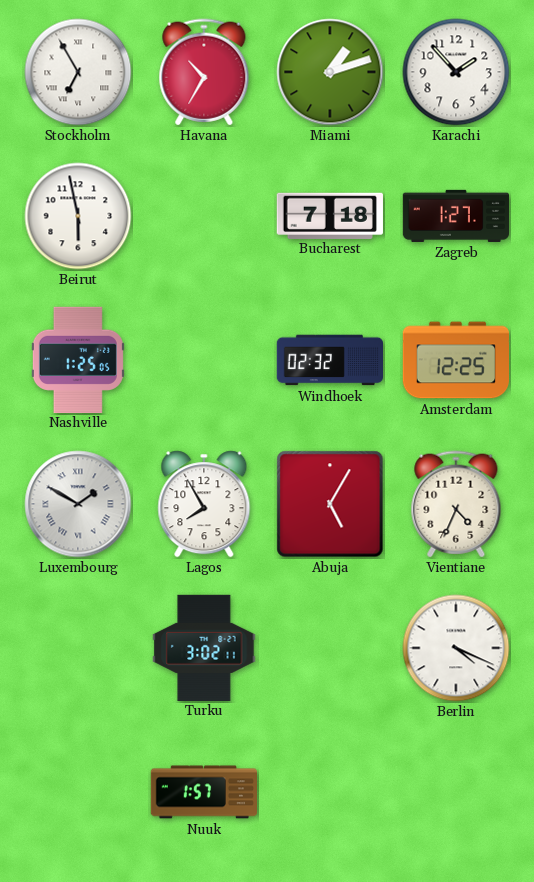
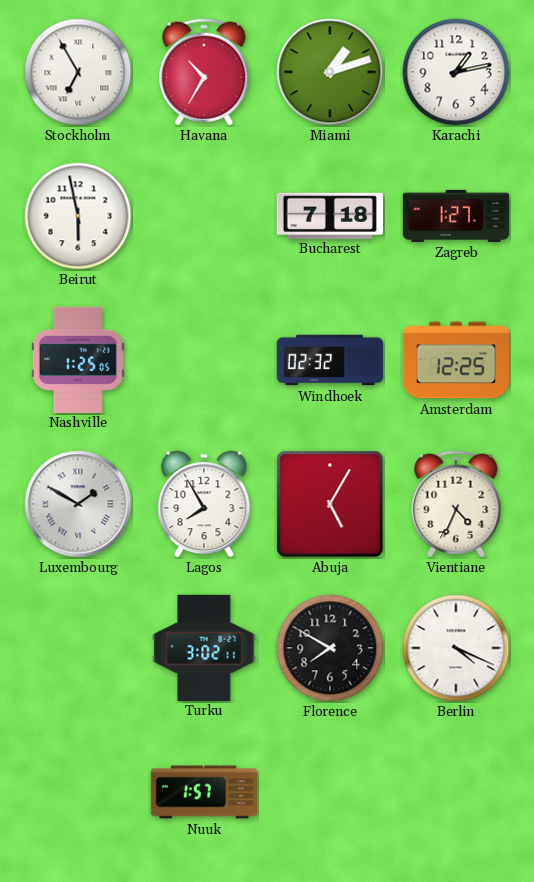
Karachi: 1:53 -> 1:13 (456, 72)
Florence: none -> 7:50 (330, 648)
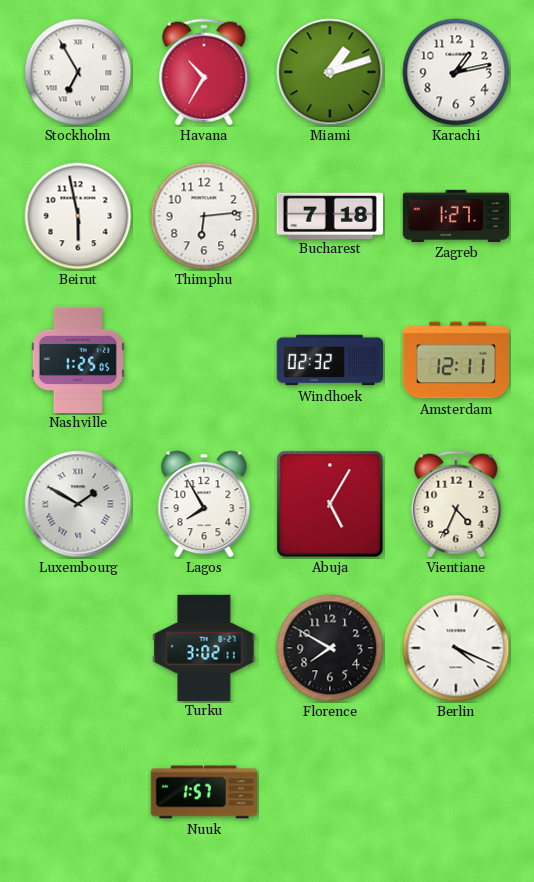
Thimphu: none -> 6:14 (204, 216)
Amsterdam: 12:25 -> 12:11 (455, 360)
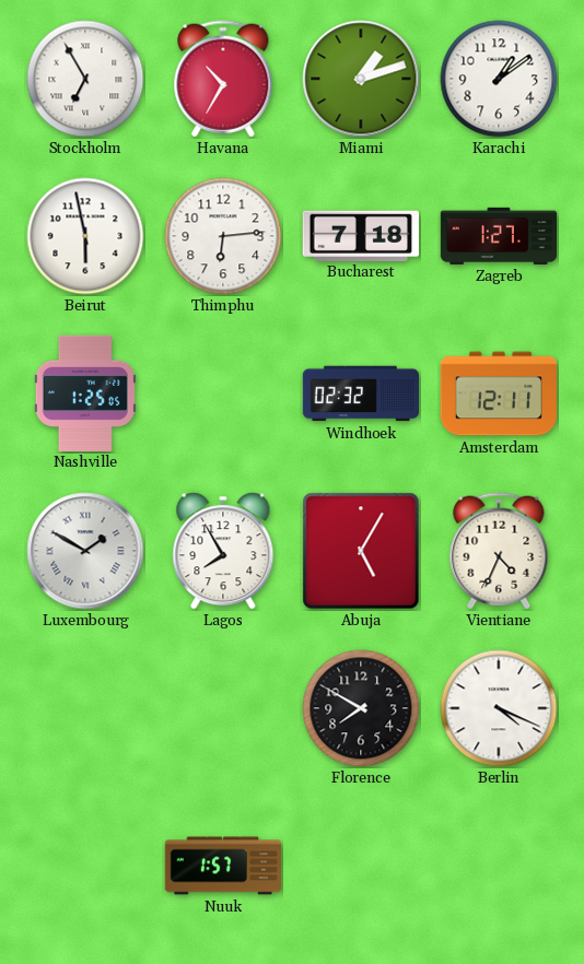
Karachi: 1:13 -> 1:09 (499, 79)
Turku: 3:02 -> none (204, 647)
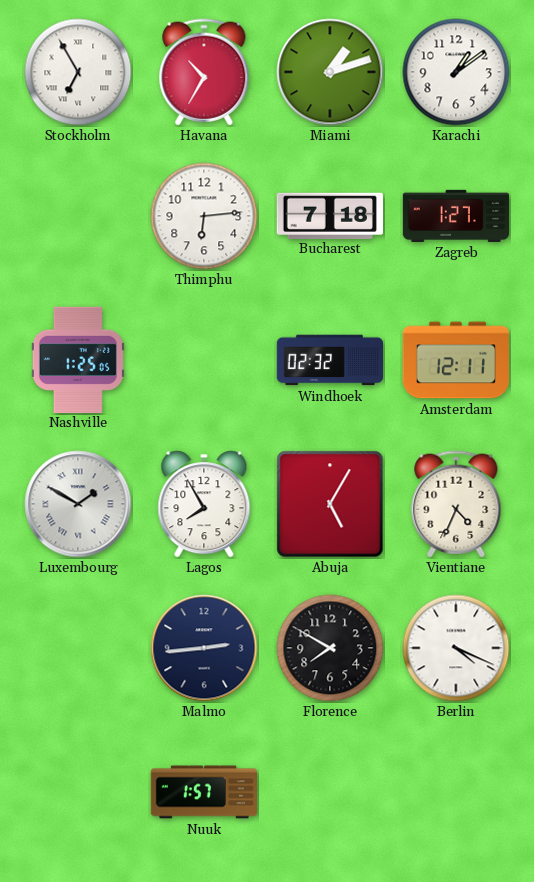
Beirut: 5:58 -> none (85, 236)
Malmo: none -> 2:44 (204, 648)
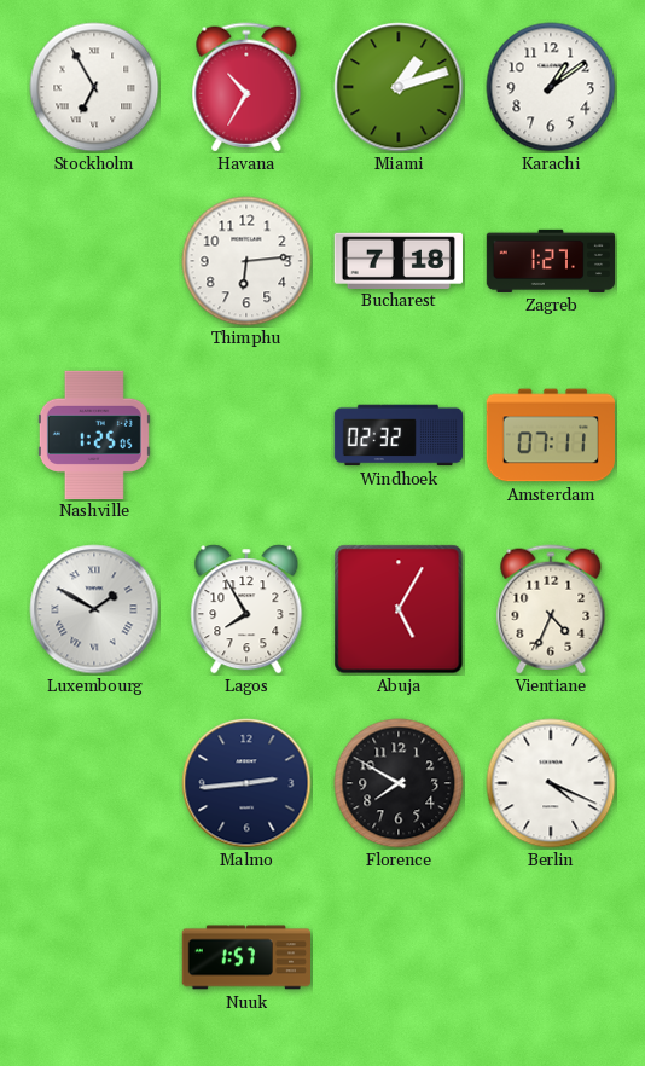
Amsterdam: 12:11 -> 07:11 (550, 435)
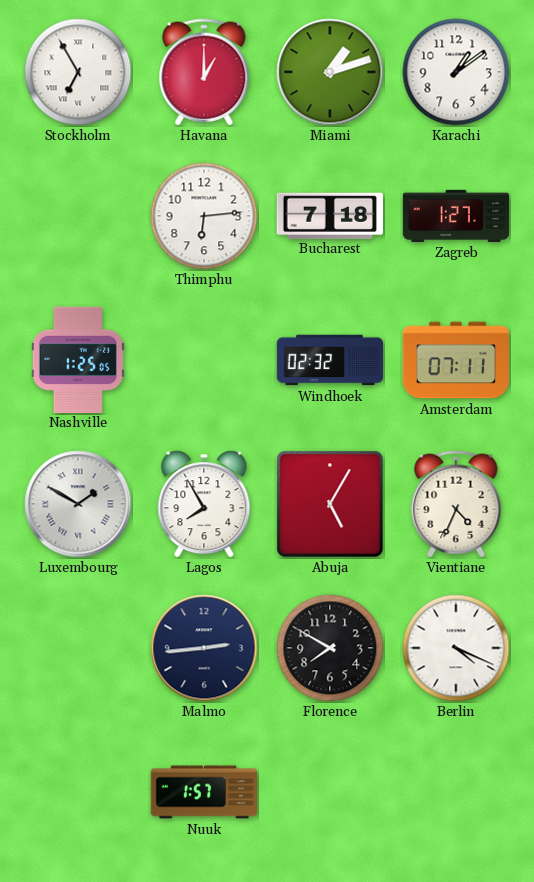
Havana: 10:35 -> 1:00 (204, 72)
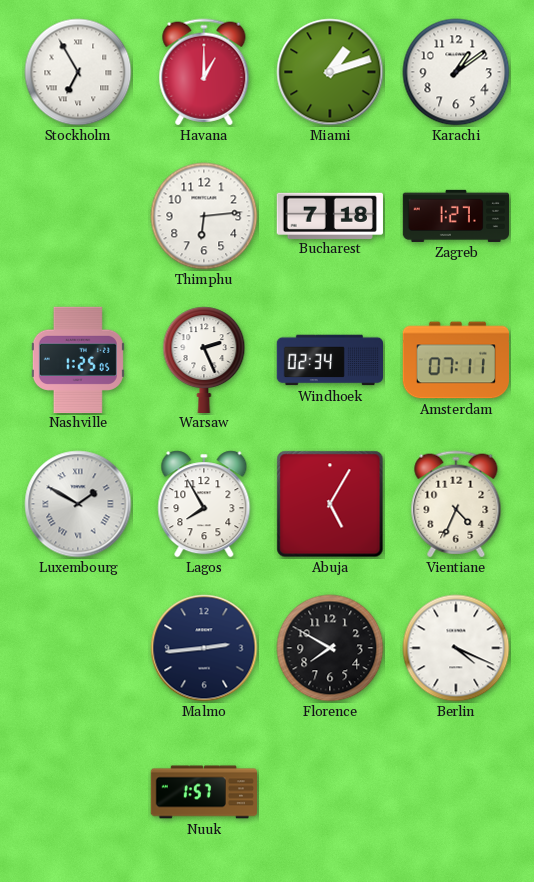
Warsaw: none -> 2:26 (204, 359)
Windhoek: 02:32 -> 02:34 (329, 360)
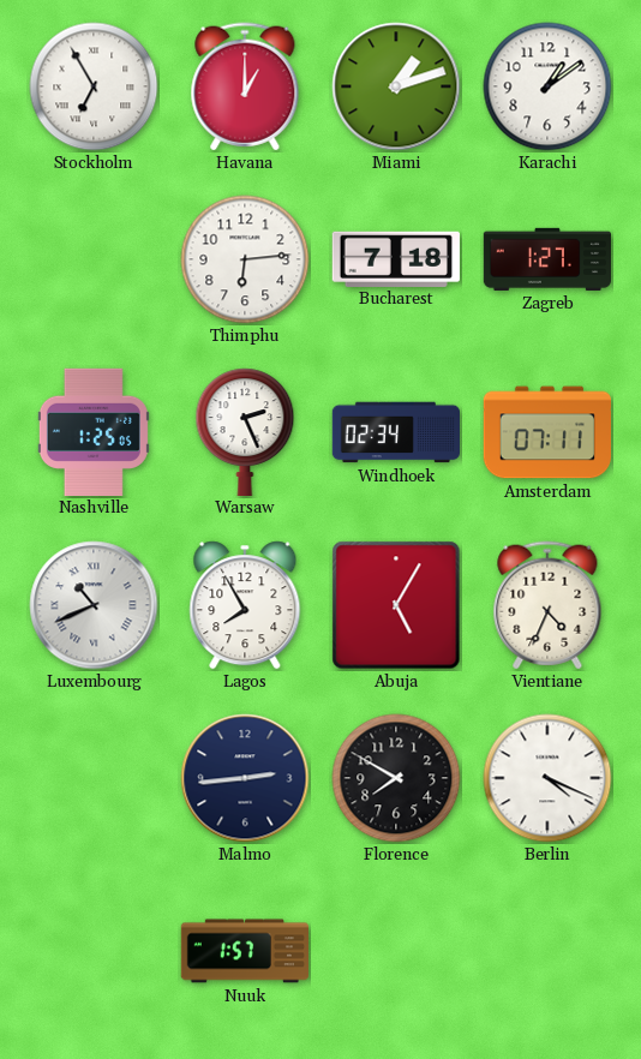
Luxembourg: 1:50 -> 10:41 (94, 605)
